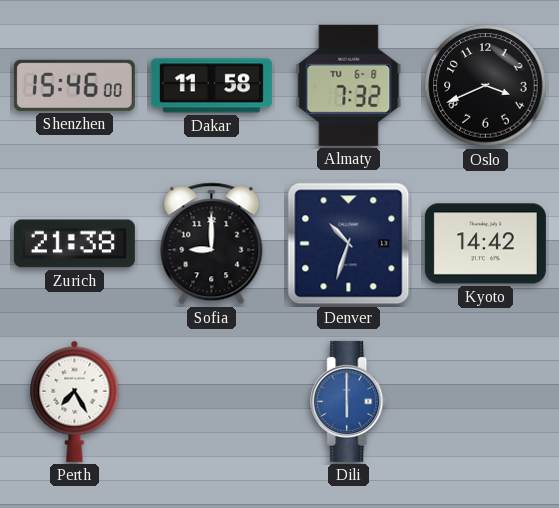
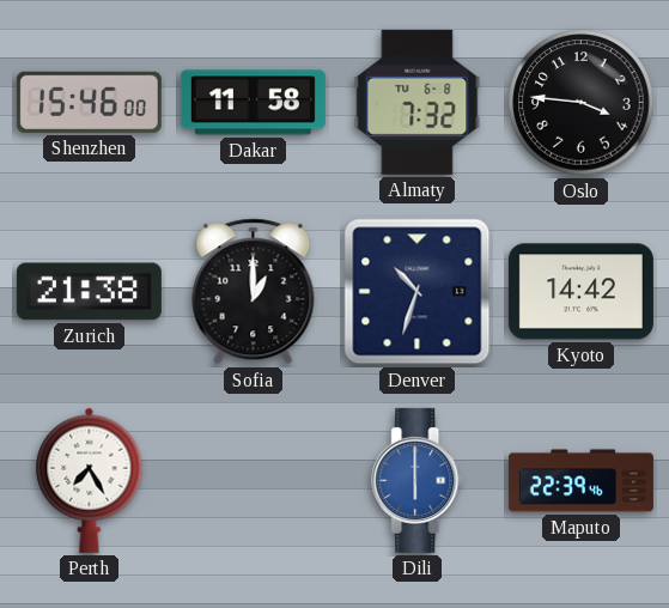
Oslo: 3:41 -> 3:46 (582, 103)
Sofia: 9:00 -> 1:00 (254, 292)
Maputo: none -> 22:39 (580, 481)
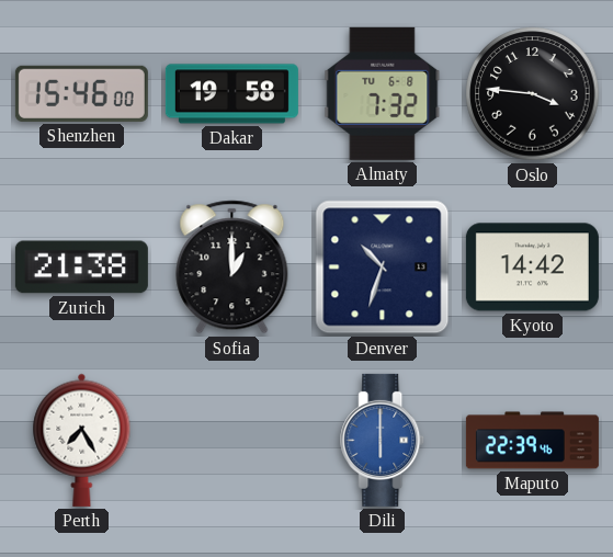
Dakar: 11:58 -> 19:58 (231, 94)
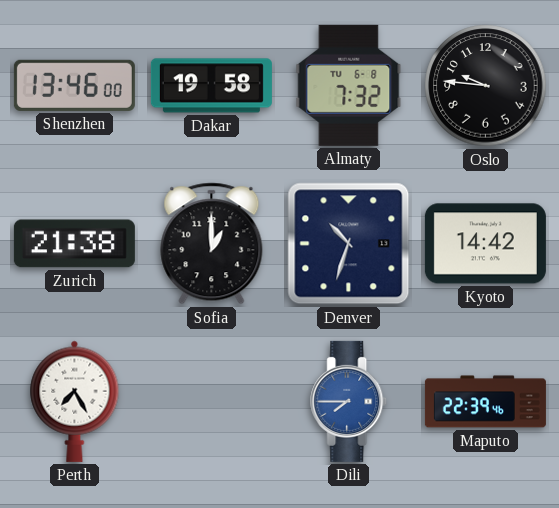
Shenzhen: 15:46 -> 13:46 (74, 85)
Oslo: 3:46 -> 9:46 (486, 86)
Dili: 6:00 -> 7:45 (349, 401)
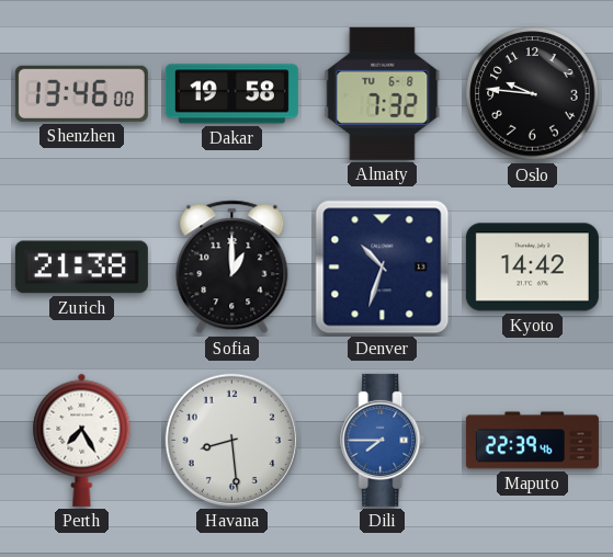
Havana: none -> 8:29 (231, 440)
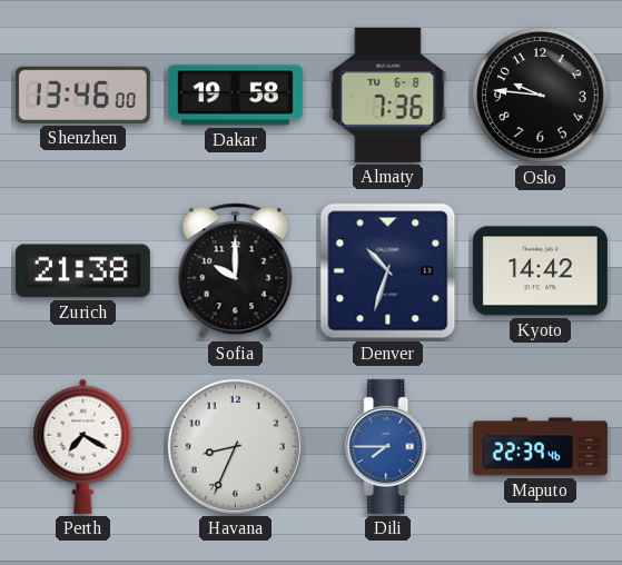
Almaty: 7:32 -> 7:36 (388, 95)
Sofia: 1:00 -> 10:00 (236, 271)
Perth: 7:25 -> 7:20 (83, 446)
Havana: 8:29 -> 8:34 (235, 446)
